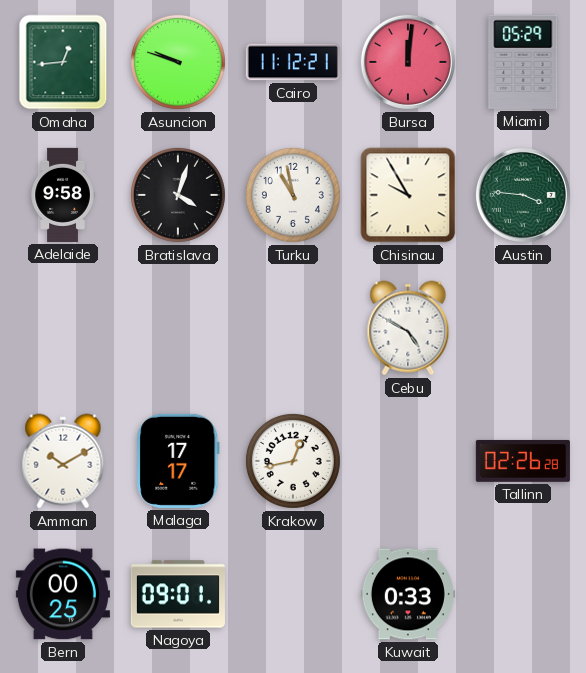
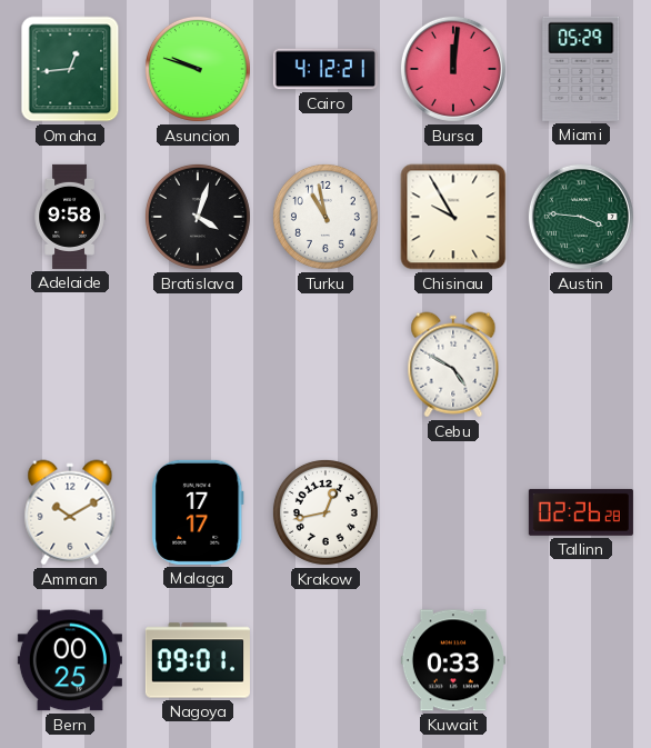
Cairo: 11:12 -> 4:12 (325, 69)
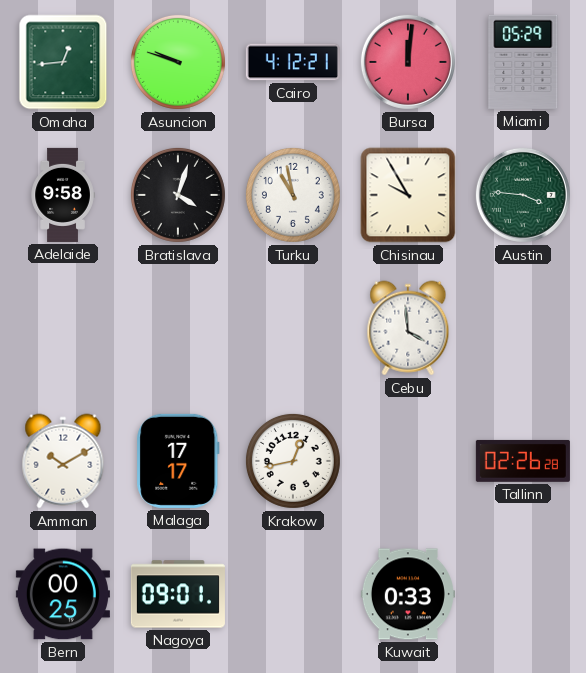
Cebu: 4:50 -> 3:59 (408, 328)
